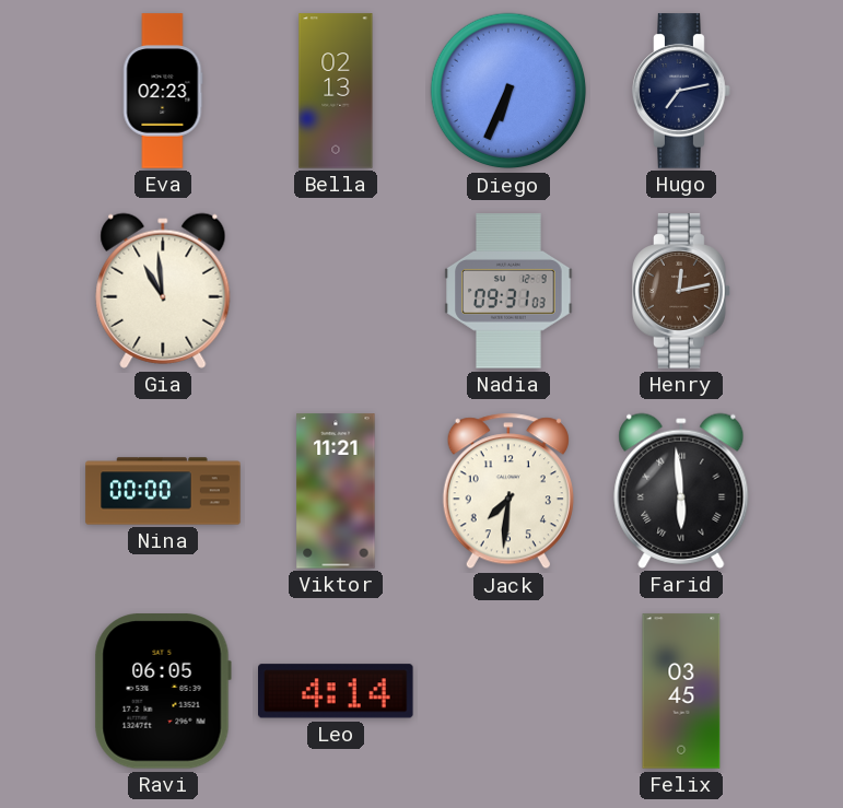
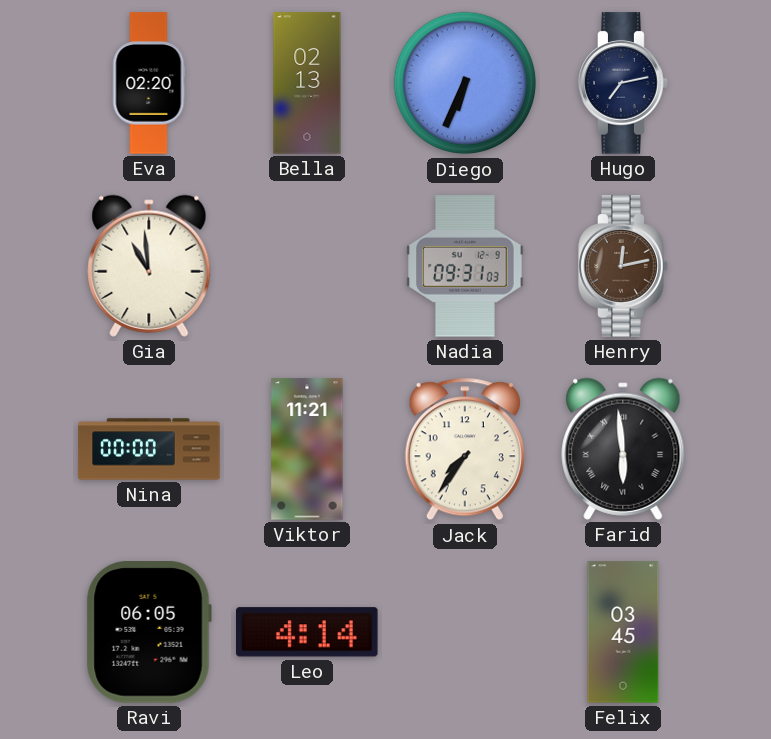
Eva: 02:23 -> 02:20 (149, 83)
Jack: 7:31 -> 7:36 (465, 449)
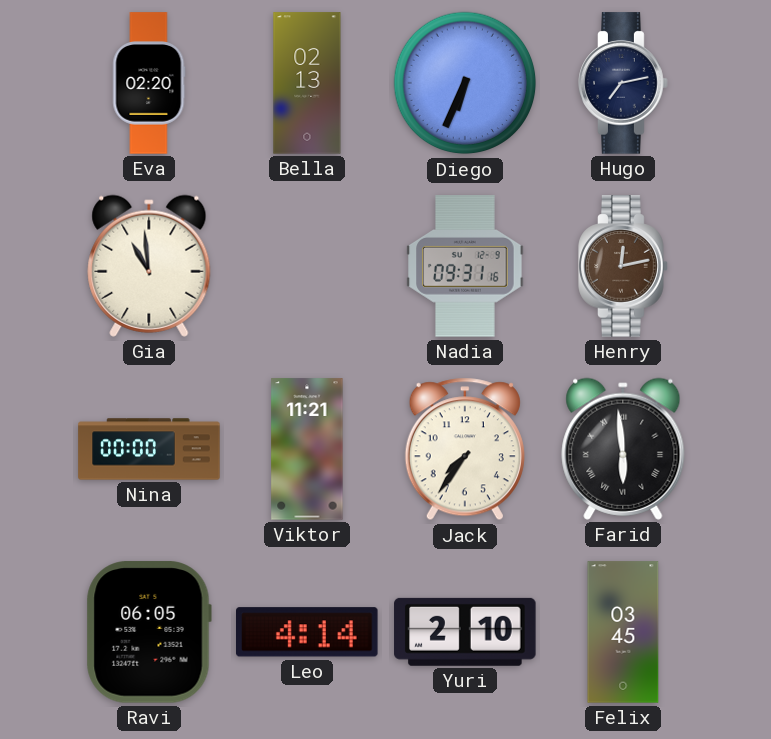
Nadia: 09:31:03 -> 09:31:16 (465, 266)
Yuri: none -> 2:10 (465, 632)
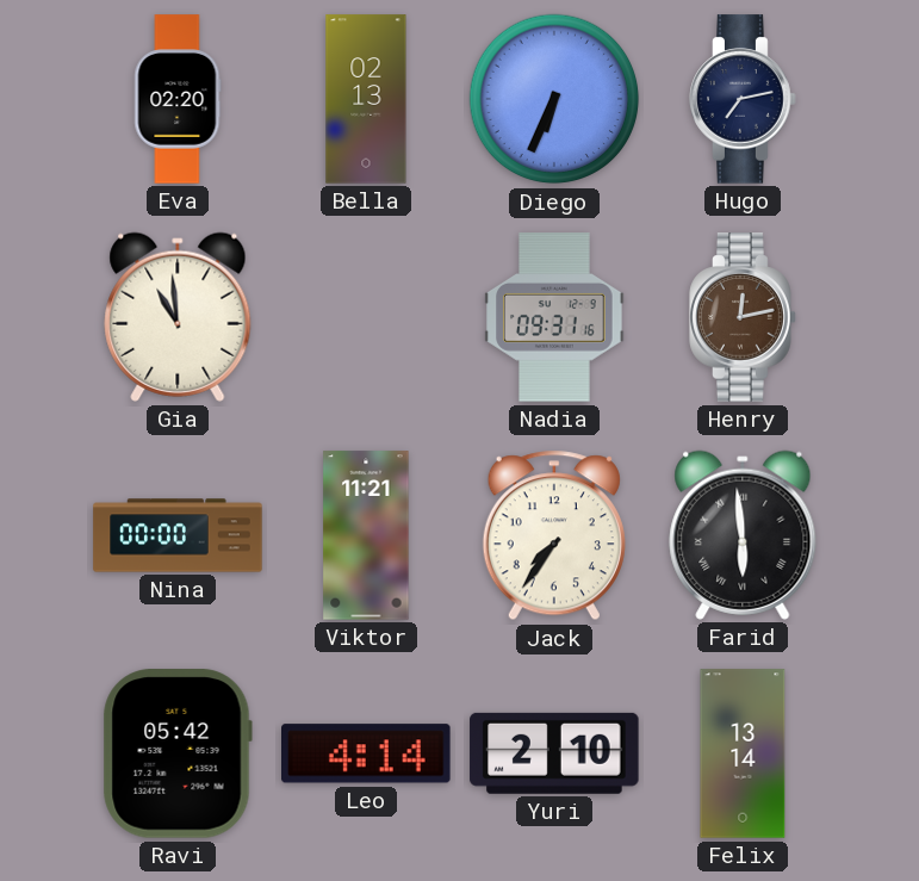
Ravi: 06:05 -> 05:42 (178, 753)
Felix: 03:45 -> 13:14 (743, 753)
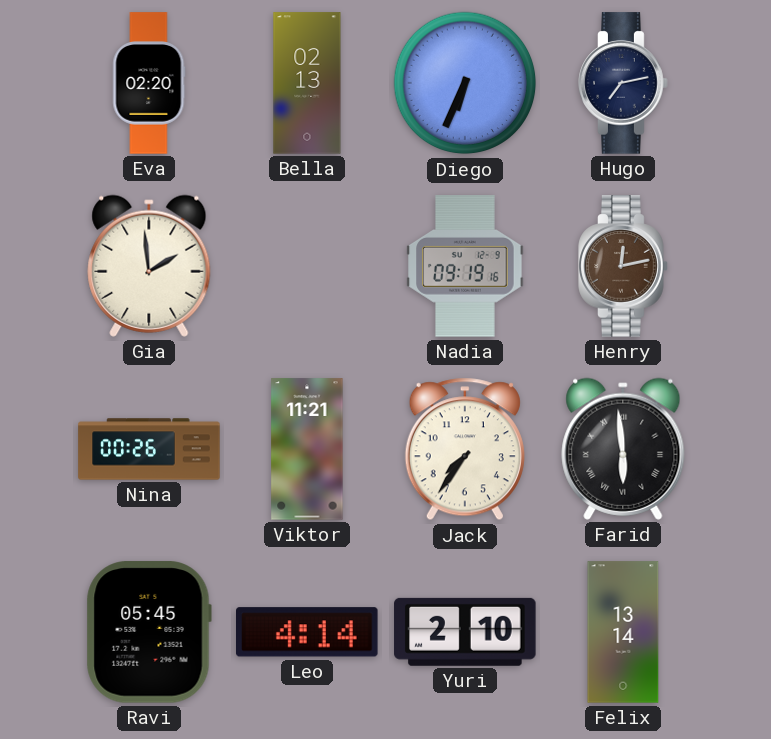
Gia: 10:59 -> 1:59 (149, 266)
Nadia: 09:31 -> 09:19 (465, 266)
Nina: 00:00 -> 00:26 (149, 449)
Ravi: 05:42 -> 05:45 (149, 632)
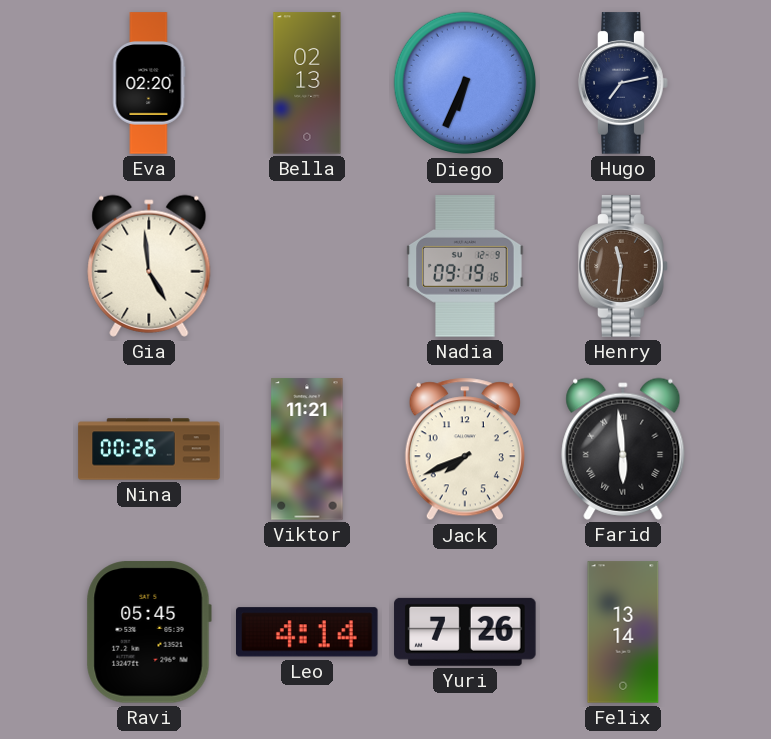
Gia: 1:59 -> 4:59 (149, 266)
Henry: 12:13 -> 11:31 (623, 266)
Jack: 7:36 -> 7:41 (465, 449)
Yuri: 2:10 -> 7:26 (465, 632)
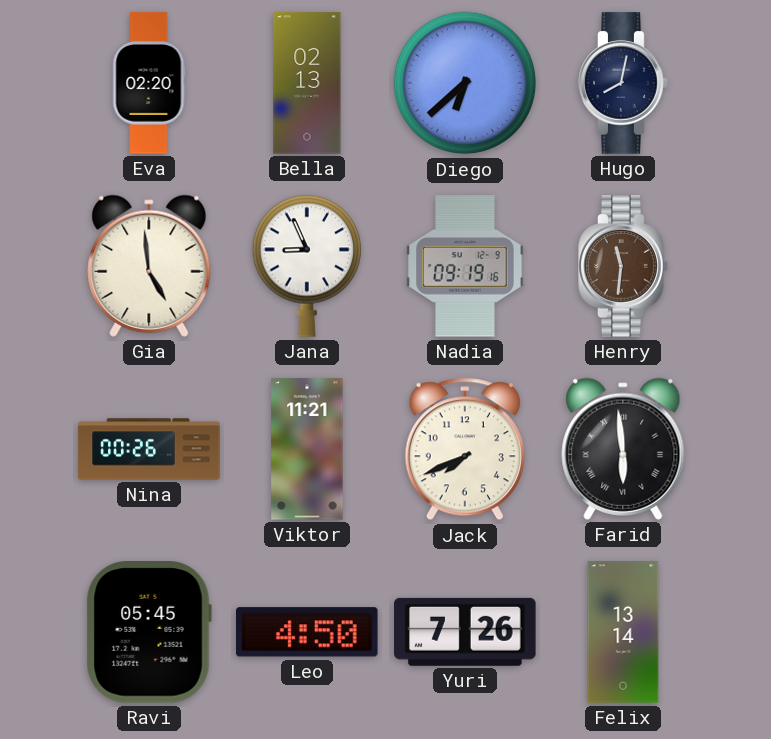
Diego: 6:34 -> 6:38 (465, 83)
Hugo: 7:13 -> 8:02 (623, 83)
Jana: none -> 8:56 (306, 266)
Leo: 4:14 -> 4:50 (307, 632)
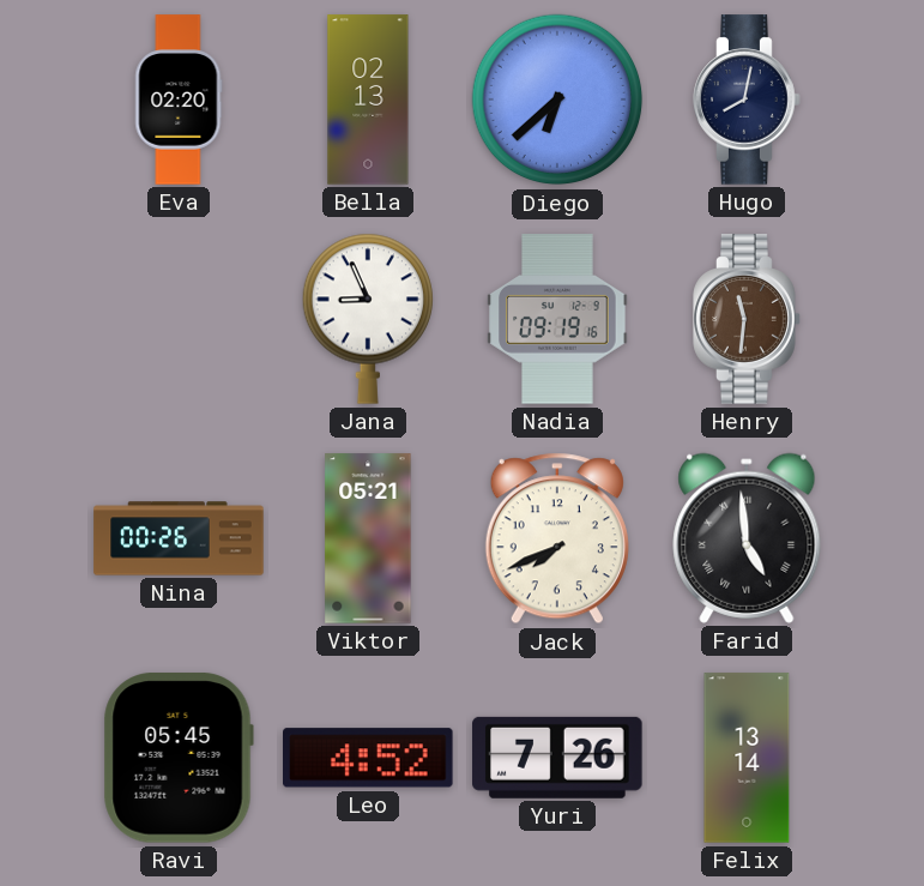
Gia: 4:59 -> none (149, 266)
Viktor: 11:21 -> 05:21 (368, 538)
Farid: 5:59 -> 4:59 (747, 538)
Leo: 4:50 -> 4:52 (368, 758)
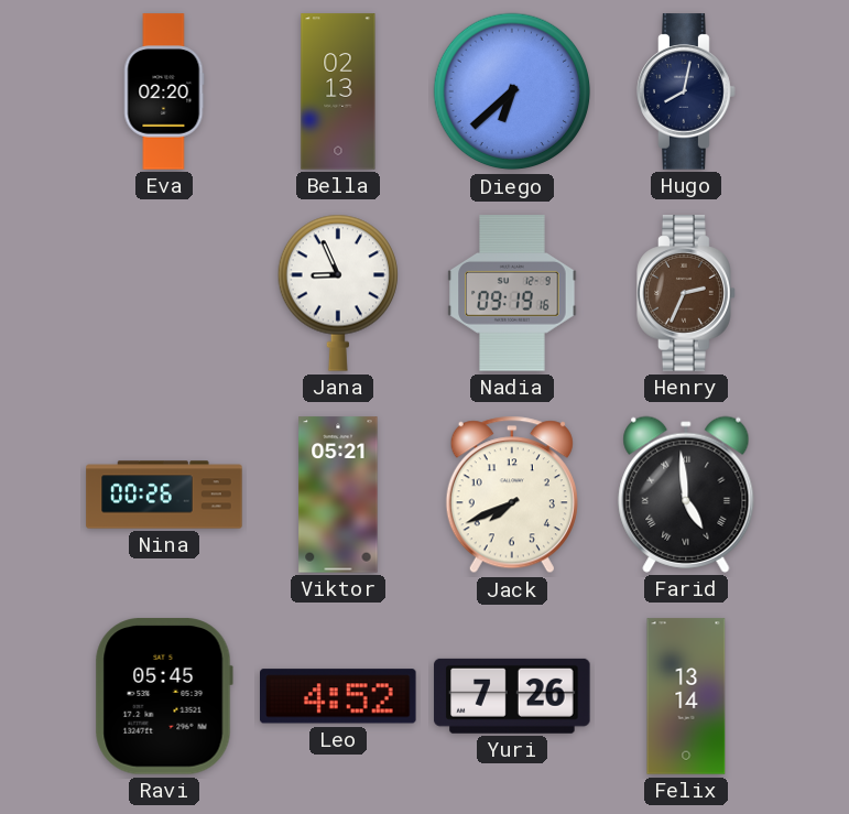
Henry: 11:31 -> 2:34 (686, 293)
